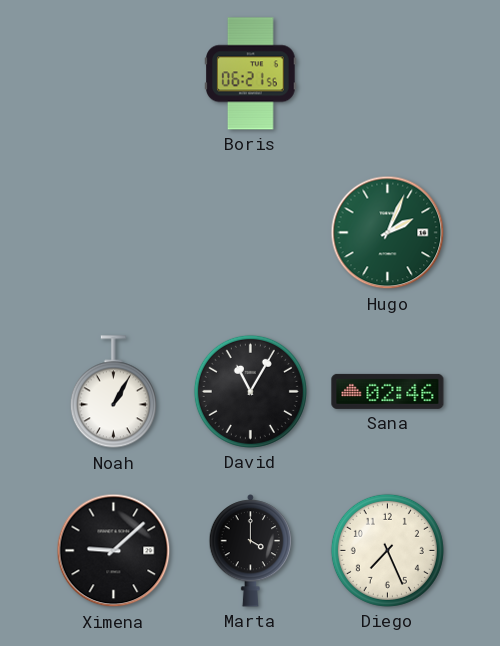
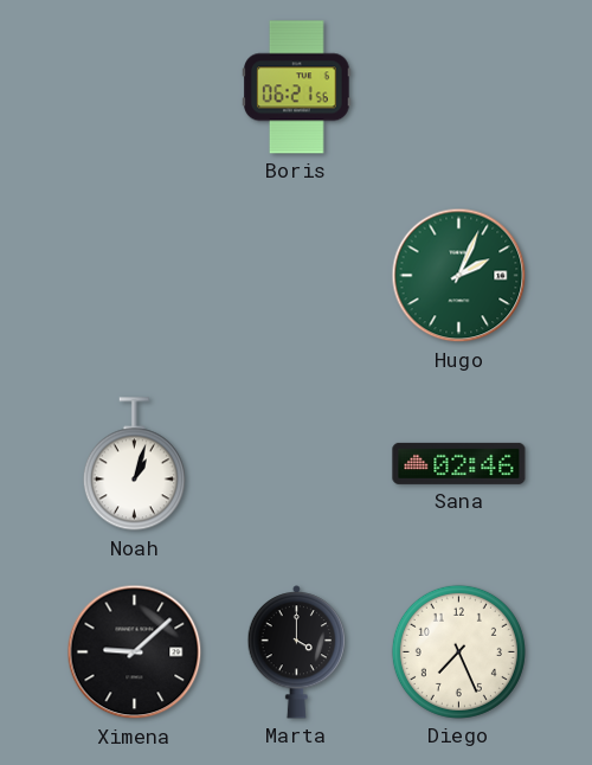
Noah: 1:05 -> 1:03 (134, 464)
David: 11:05 -> none (250, 391)
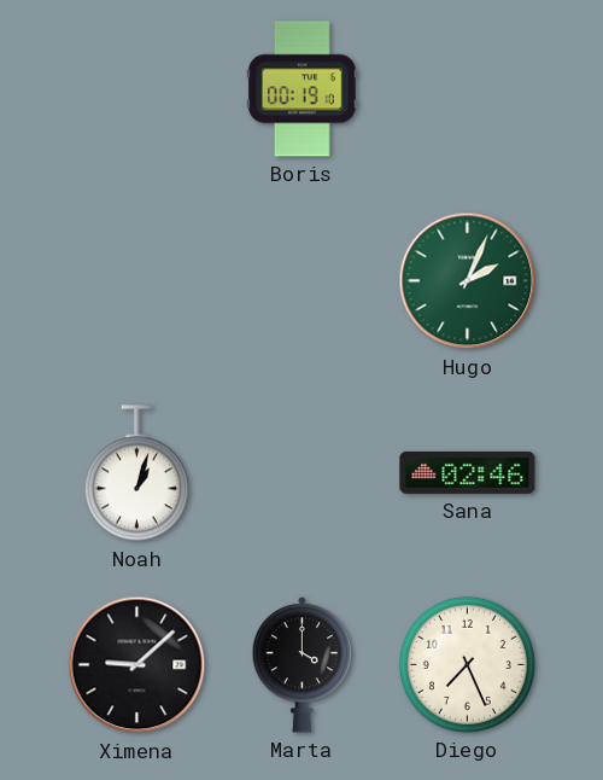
Boris: 06:21 -> 00:19 (303, 89)
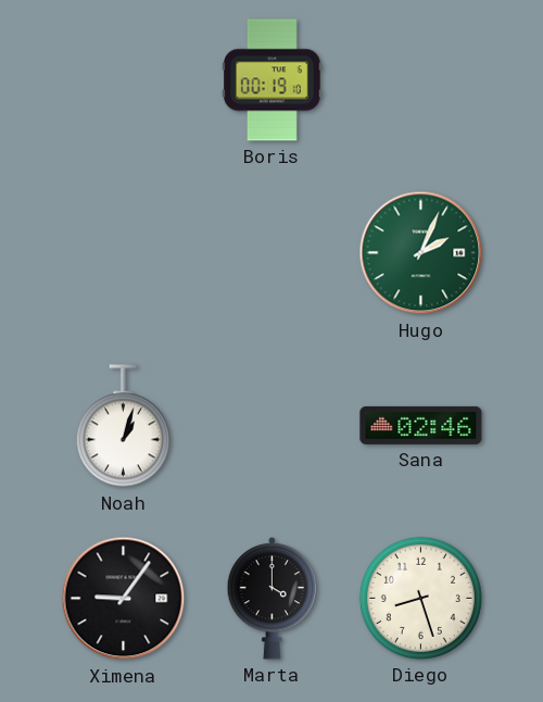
Ximena: 9:08 -> 9:06 (124, 599)
Diego: 7:26 -> 8:27 (420, 598)
